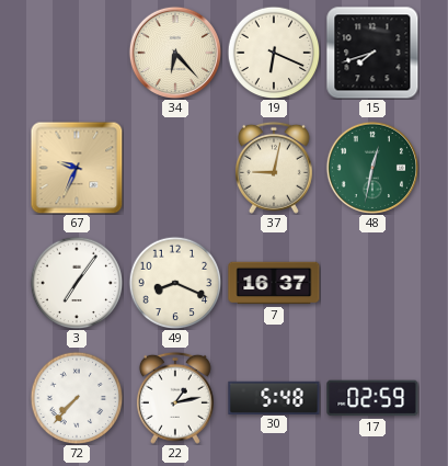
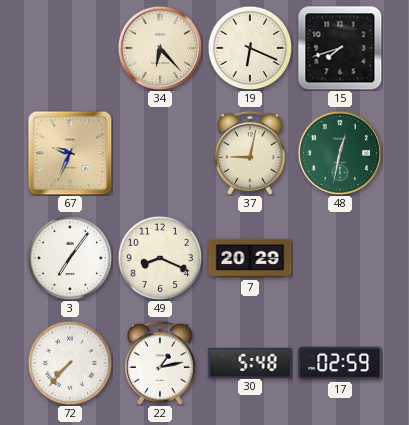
7: 16:37 -> 20:29 (250, 258)
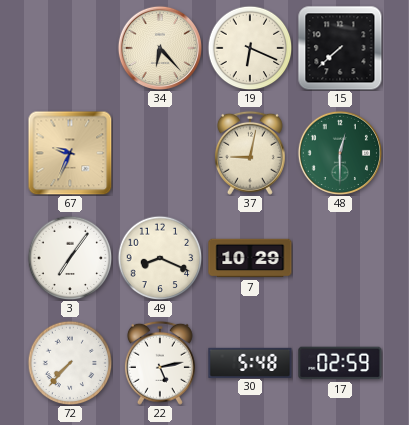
15: 7:42 -> 7:38 (340, 48)
48: 12:32 -> 12:30 (339, 152)
7: 20:29 -> 10:29 (250, 258)
22: 1:13 -> 5:13 (160, 363)
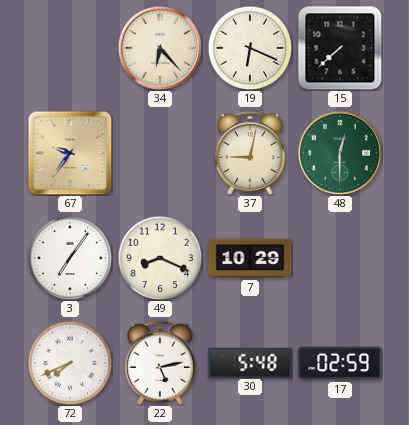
67: 9:34 -> 9:36 (70, 153)
72: 7:37 -> 7:41 (70, 363)
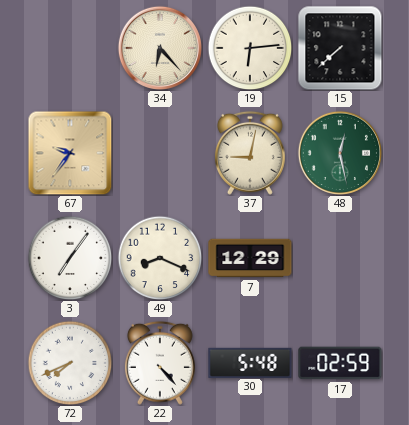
19: 6:19 -> 6:14 (250, 48)
48: 12:30 -> 12:28 (339, 152)
7: 10:29 -> 12:29 (250, 258)
22: 5:13 -> 4:23 (160, 363)
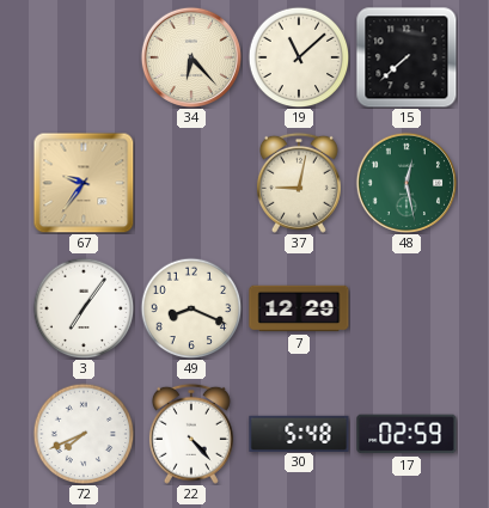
19: 6:14 -> 11:08 (299, 57)
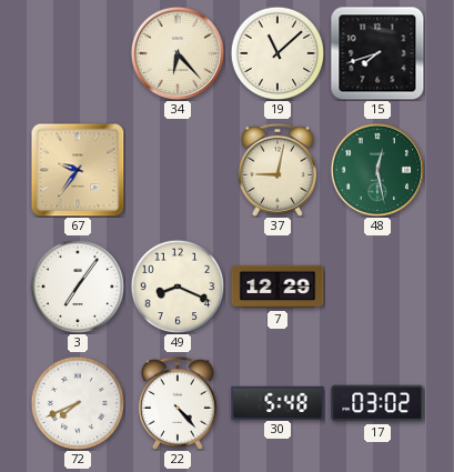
15: 7:38 -> 7:42 (377, 53)
17: 02:59 -> 03:02 (377, 403)
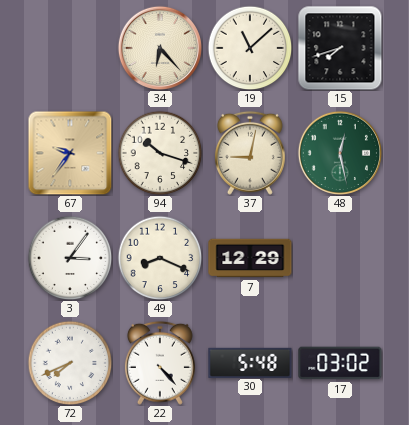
94: none -> 10:18 (160, 153)
3: 7:06 -> 3:06 (70, 258)
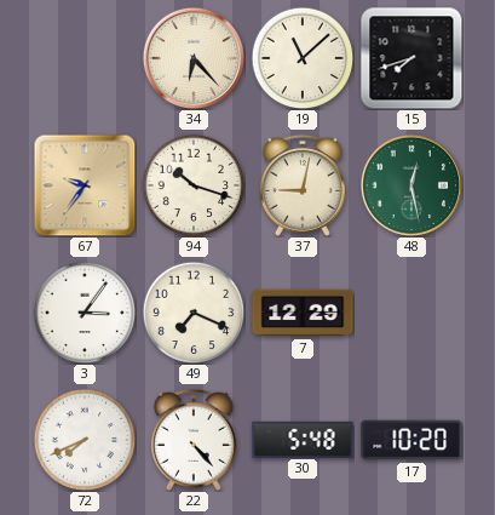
49: 8:19 -> 7:19 (194, 313)
17: 03:02 -> 10:20 (411, 440)
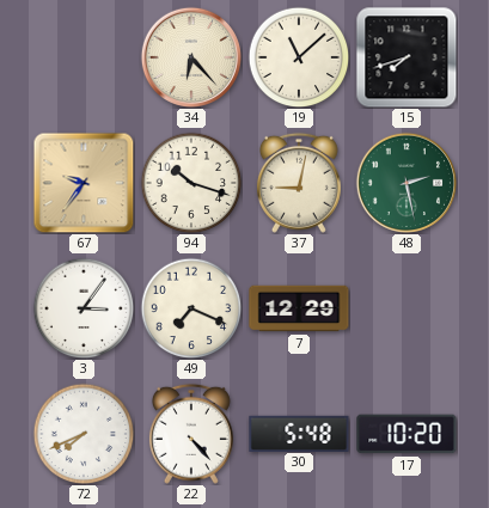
48: 12:28 -> 2:28 (405, 182)
